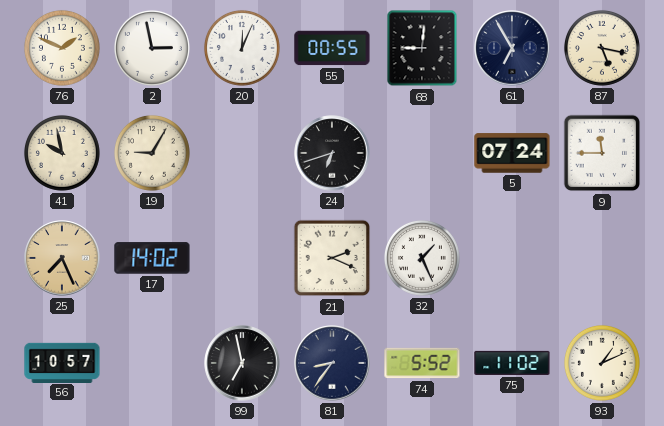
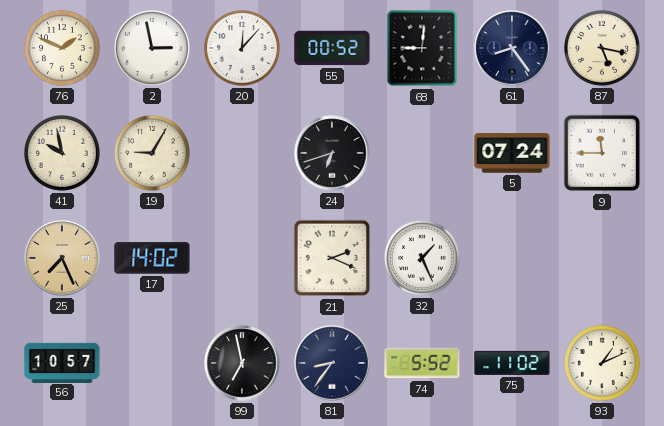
20: 12:04 -> 12:07 (242, 48)
55: 00:55 -> 00:52 (332, 48)
61: 6:55 -> 8:24 (512, 48)
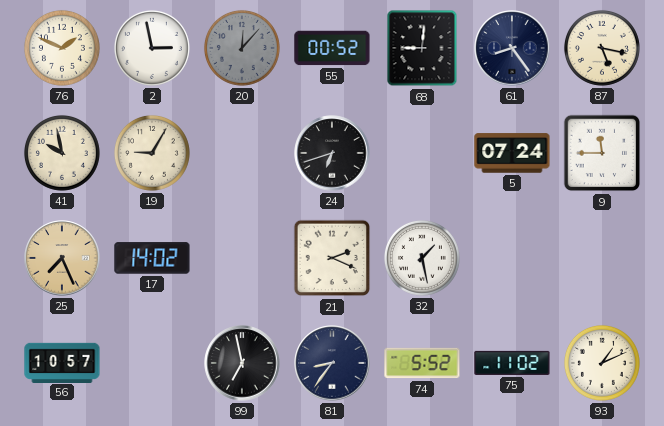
20 dial: white -> grey (242, 48)
32: 1:26 -> 1:28 (422, 258)
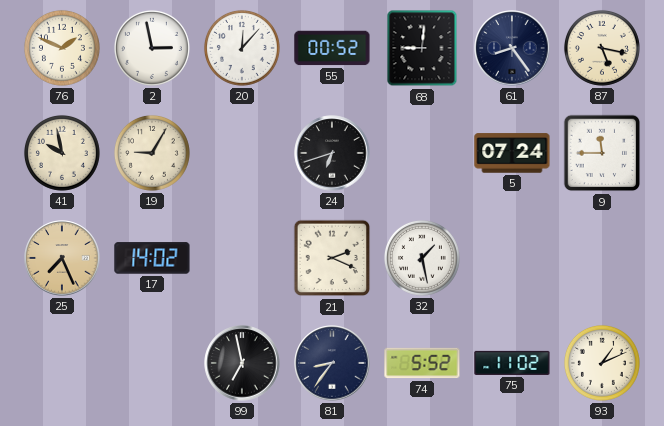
20 dial: grey -> white (242, 48)
56: 10:57 -> none (62, 362)
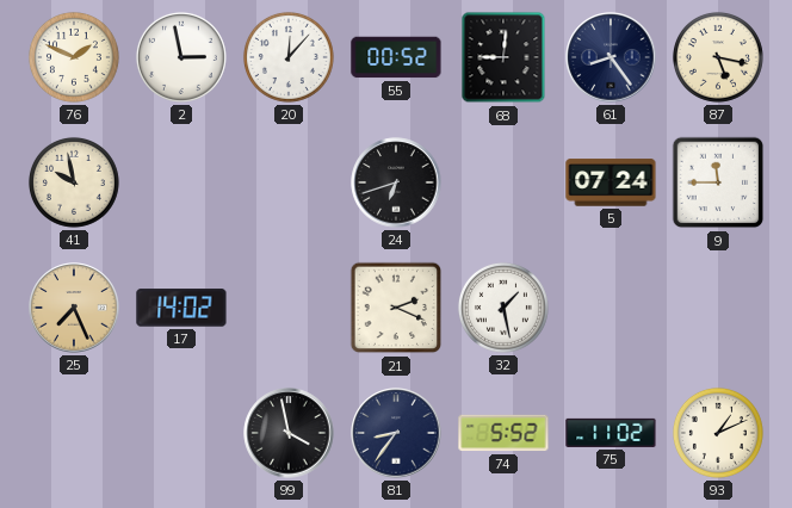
19: 9:05 -> none (152, 153)
99: 6:58 -> 3:58 (289, 433)
